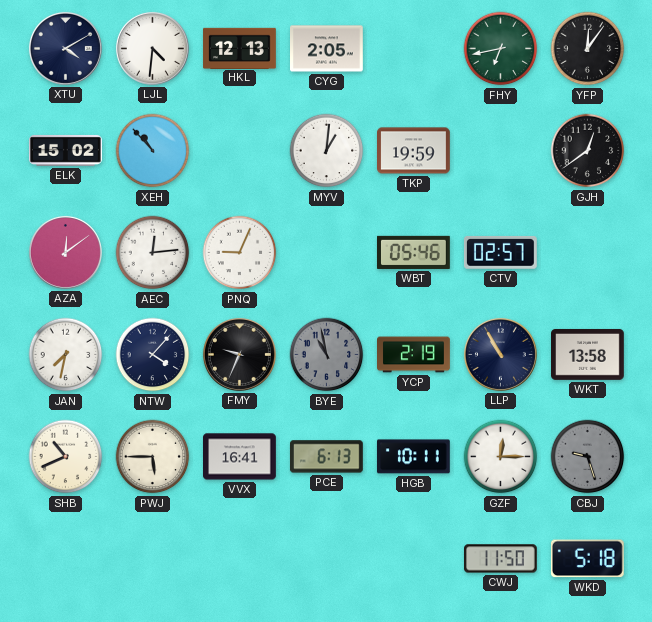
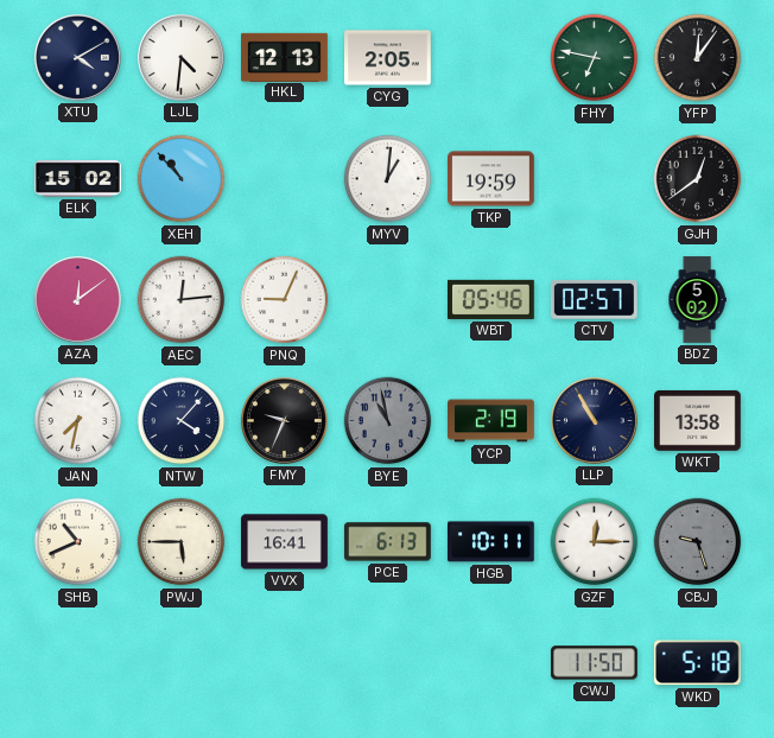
FHY: 6:43 -> 6:47 (595, 58)
BDZ: none -> 5:02 (697, 300)
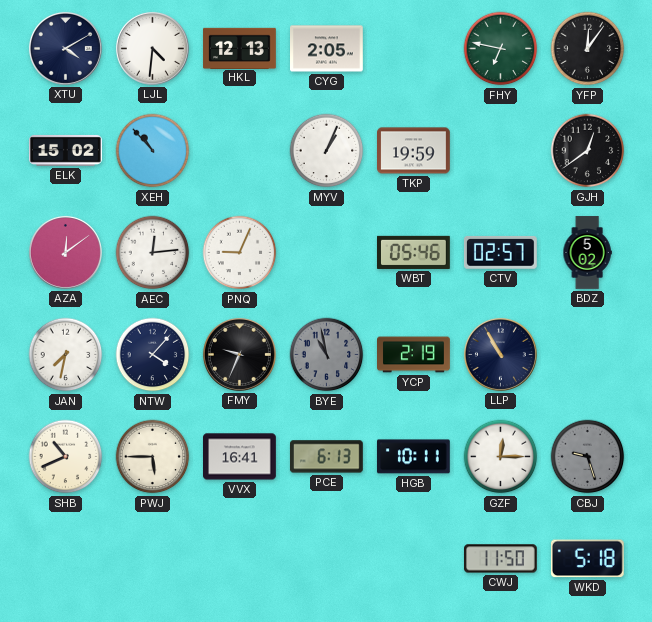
MYV: 1:01 -> 1:04 (327, 151)
WKT: 13:58 -> none (698, 420)
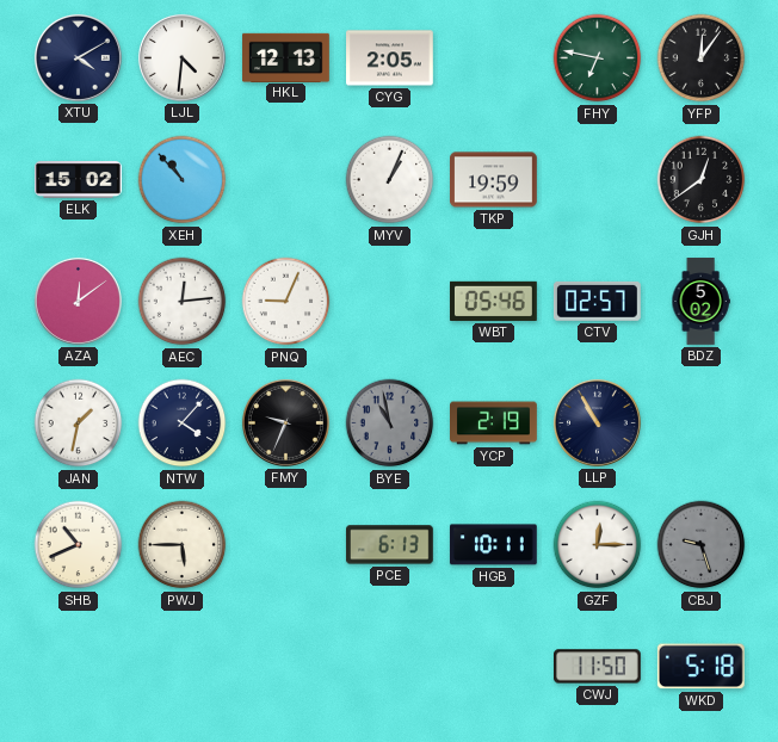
JAN: 7:32 -> 1:32 (79, 423)
VVX: 16:41 -> none (240, 457)
